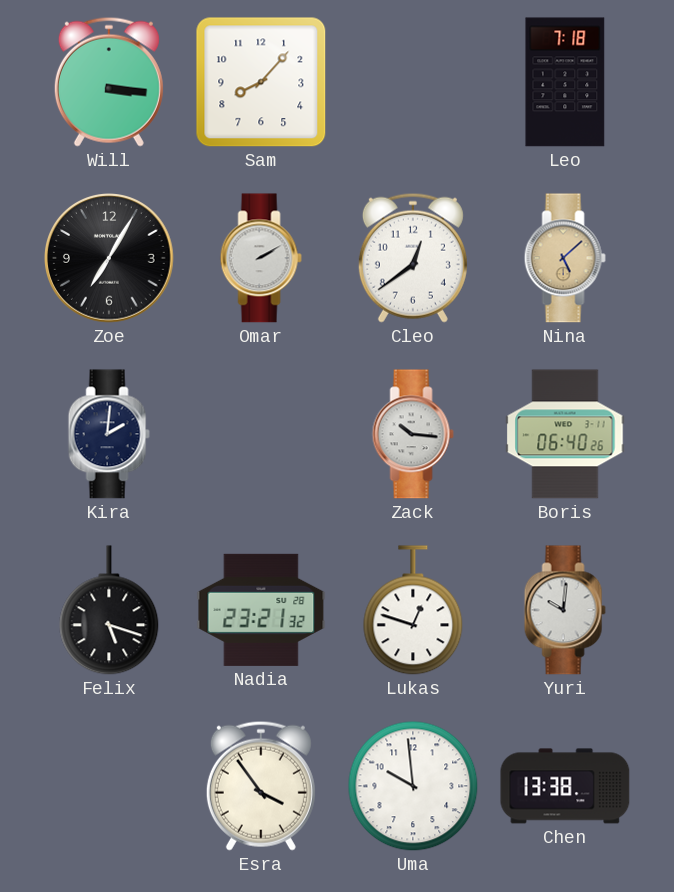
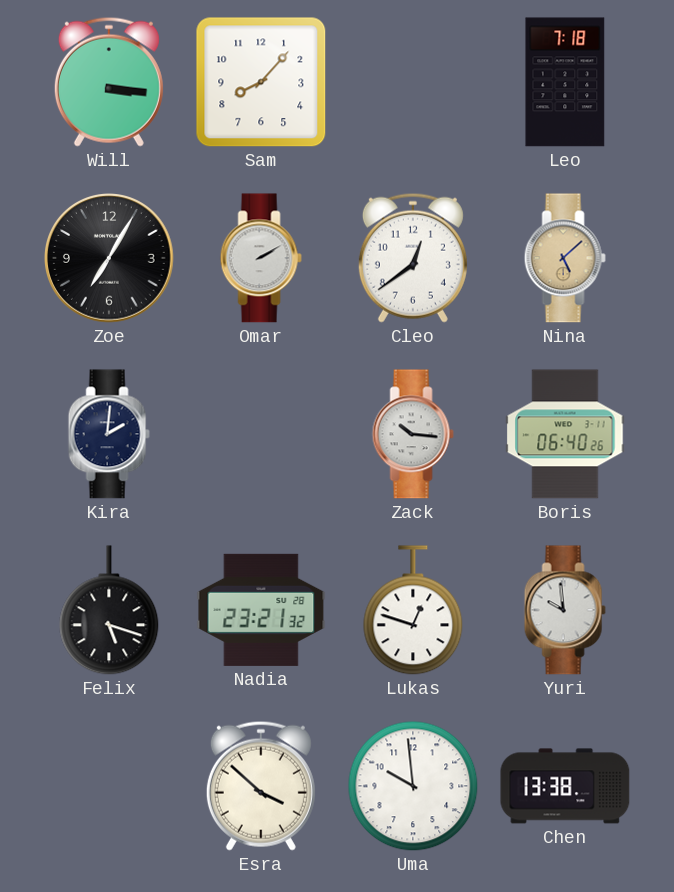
Yuri: 10:01 -> 9:59 (565, 610)
Esra: 3:54 -> 3:52 (261, 786)
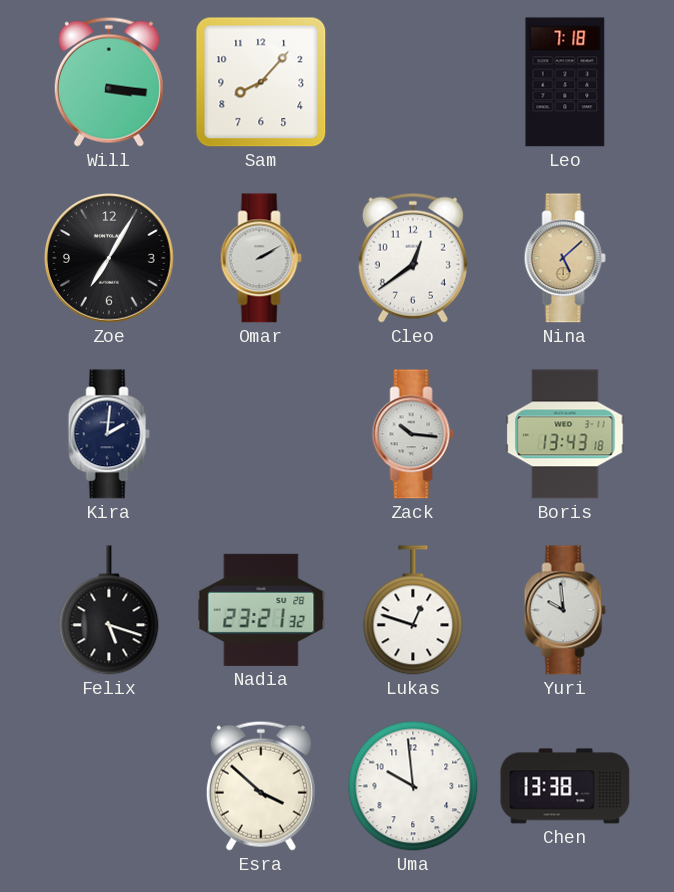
Boris: 06:40 -> 13:43 (565, 434)
